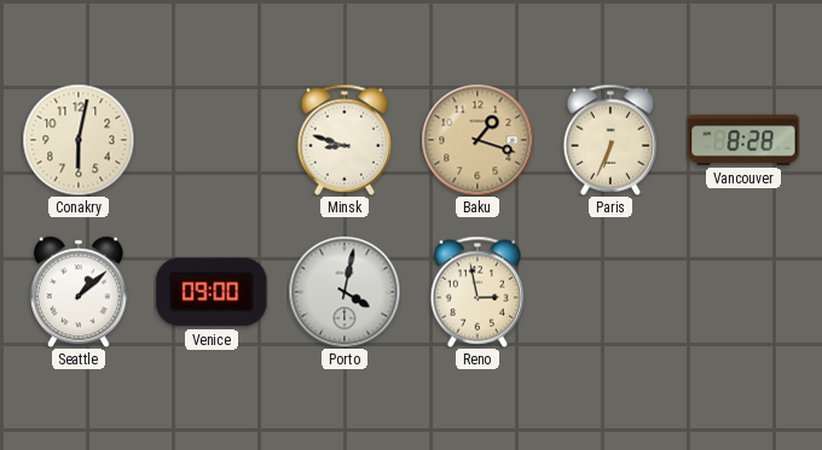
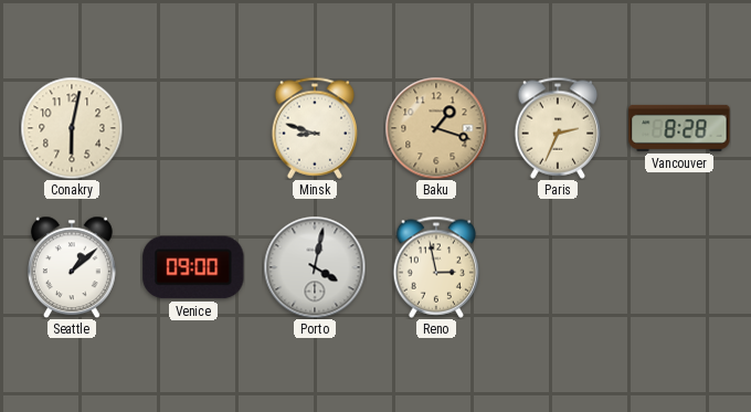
Paris: 6:34 -> 2:34 (558, 128)
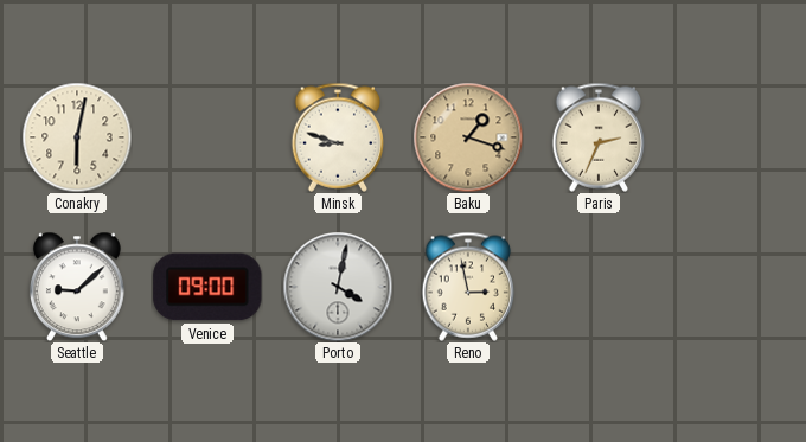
Vancouver: 8:28 -> none (679, 128)
Seattle: 1:08 -> 9:08 (78, 287)
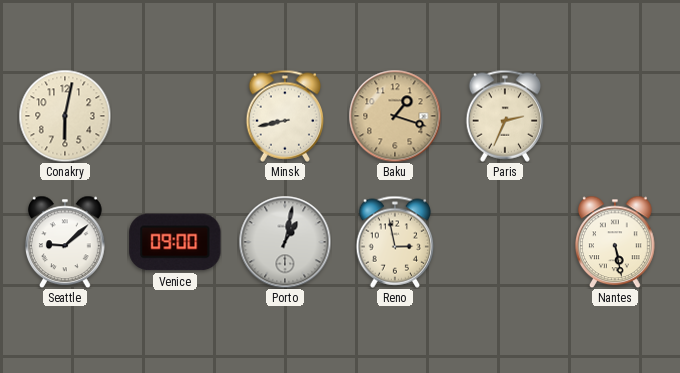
Minsk: 8:48 -> 8:43 (285, 116)
Porto: 4:02 -> 1:02 (285, 242)
Nantes: none -> 5:28 (616, 242)
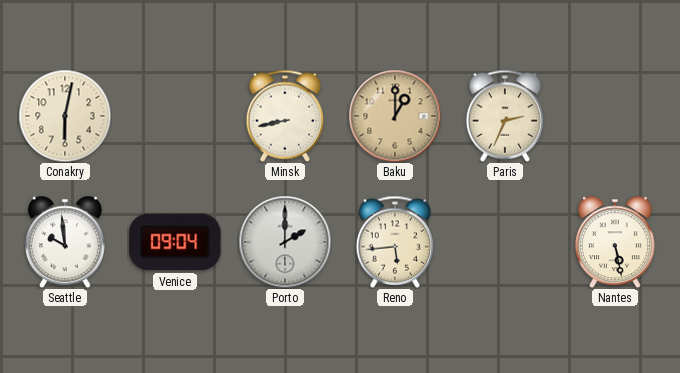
Baku: 1:18 -> 1:00 (395, 116)
Seattle: 9:08 -> 9:59 (66, 242)
Venice: 09:00 -> 09:04 (175, 242)
Porto: 1:02 -> 2:00 (285, 242)
Reno: 2:58 -> 5:44 (395, 242)
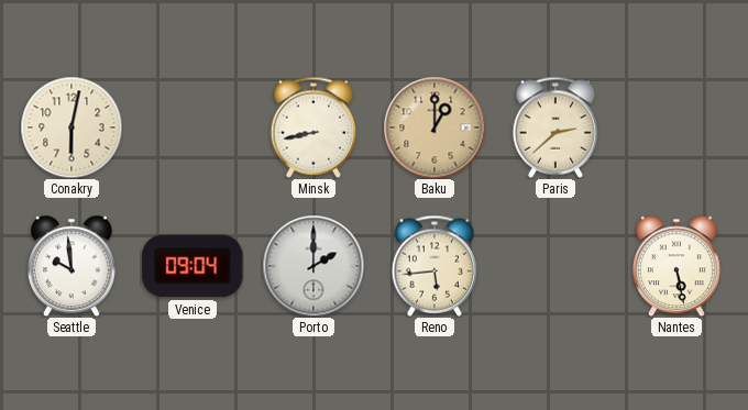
Paris: 2:34 -> 2:38 (555, 128)
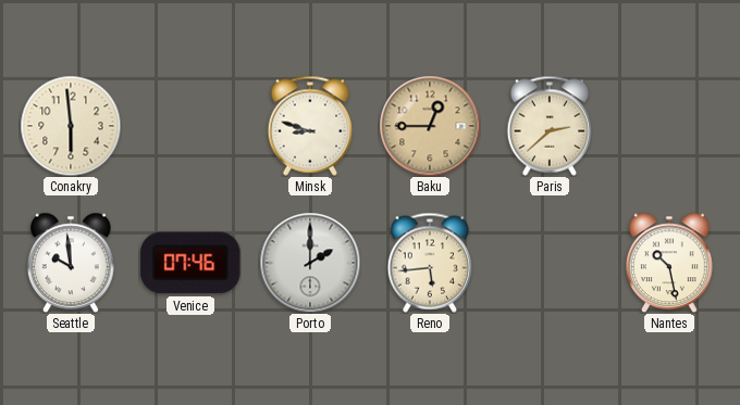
Conakry: 6:02 -> 5:59 (71, 126)
Minsk: 8:43 -> 8:48 (310, 126)
Baku: 1:00 -> 12:45 (430, 126)
Venice: 09:04 -> 07:46 (190, 263)
Nantes: 5:28 -> 10:28 (670, 263)
